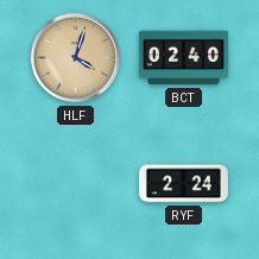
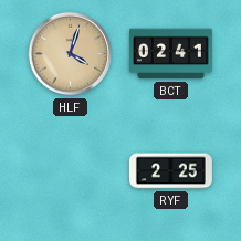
BCT: 02:40 -> 02:41 (170, 54)
RYF: 2:24 -> 2:25 (170, 171)
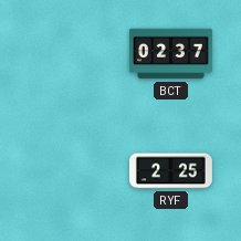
HLF: 4:03 -> none (71, 54)
BCT: 02:41 -> 02:37 (170, 54)
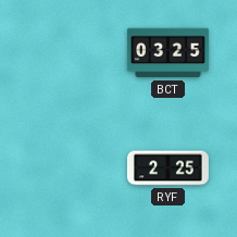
BCT: 02:37 -> 03:25 (167, 53)
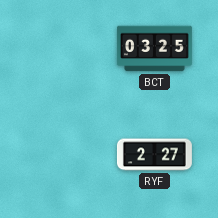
RYF: 2:25 -> 2:27 (154, 155)
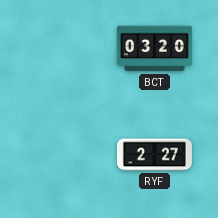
BCT: 03:25 -> 03:20 (154, 49)
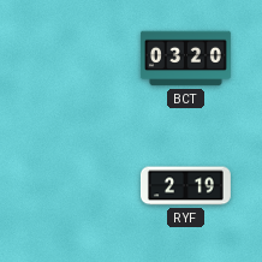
RYF: 2:27 -> 2:19 (185, 186)
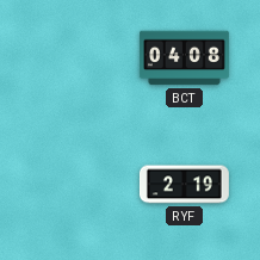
BCT: 03:20 -> 04:08 (184, 58)
